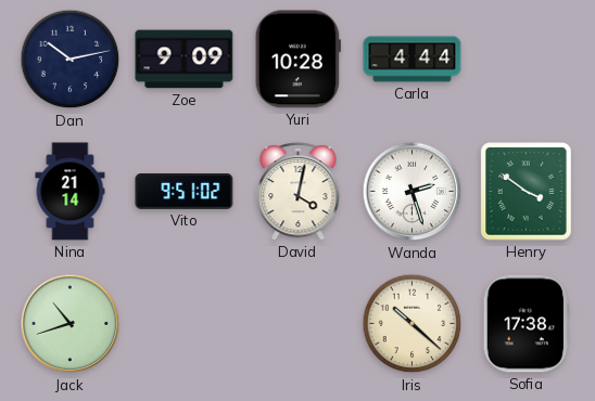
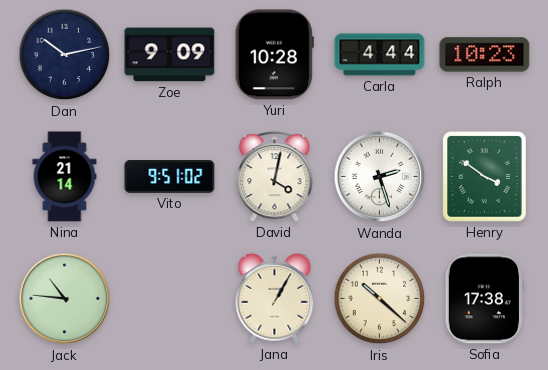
Ralph: none -> 10:23 (485, 55)
Jack: 10:42 -> 10:46 (65, 299)
Jana: none -> 1:05 (275, 298)
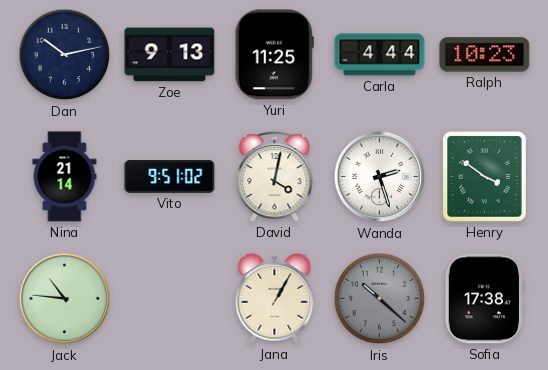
Zoe: 9:09 -> 9:13 (170, 55)
Yuri: 10:28 -> 11:25 (274, 55)
Iris dial: cream -> grey (380, 299)
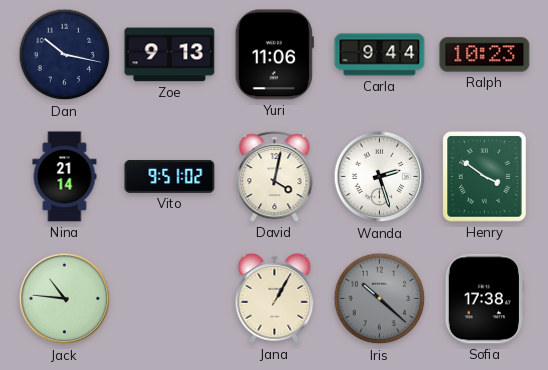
Dan: 10:13 -> 10:17 (65, 55)
Yuri: 11:25 -> 11:06 (274, 55)
Carla: 4:44 -> 9:44 (380, 55)
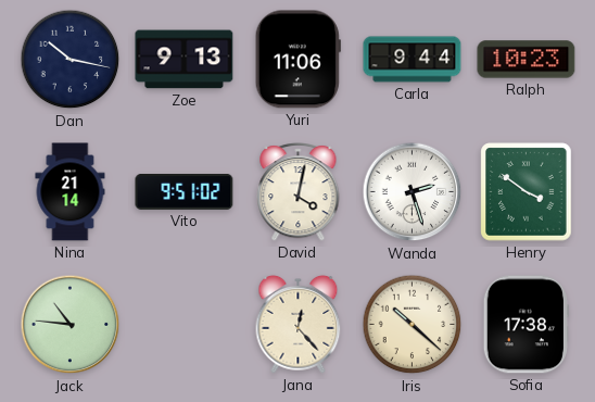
Jana: 1:05 -> 12:23 (299, 324)
Iris dial: grey -> cream (413, 325)
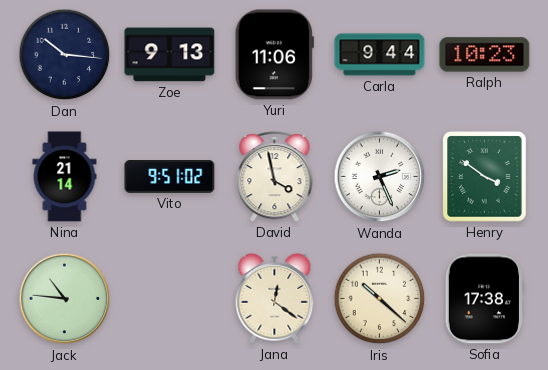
Dan: 10:17 -> 10:16 (65, 55)
David: 4:02 -> 3:58 (275, 177)
Wanda: 2:27 -> 2:26 (380, 177)
Jana: 12:23 -> 12:21 (275, 298)
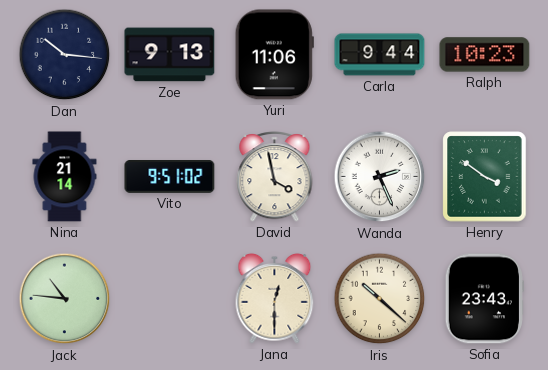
Jana: 12:21 -> 12:30 (275, 298)
Sofia: 17:38 -> 23:43 (484, 299)
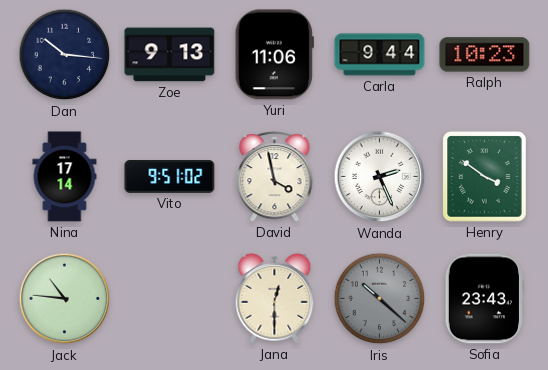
Nina: 21:14 -> 17:14 (65, 177)
Iris dial: cream -> grey (380, 299)
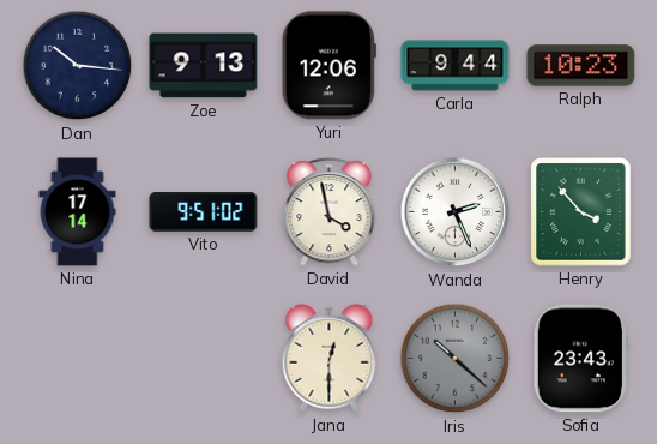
Yuri: 11:06 -> 12:06 (328, 66)
Henry: 3:51 -> 3:53 (581, 212)
Jack: 10:46 -> none (65, 299)
